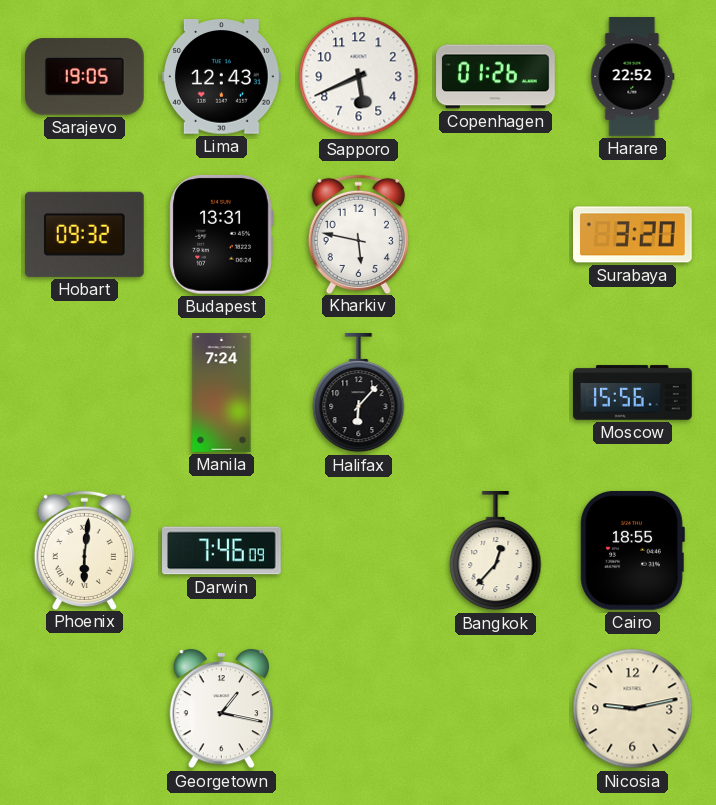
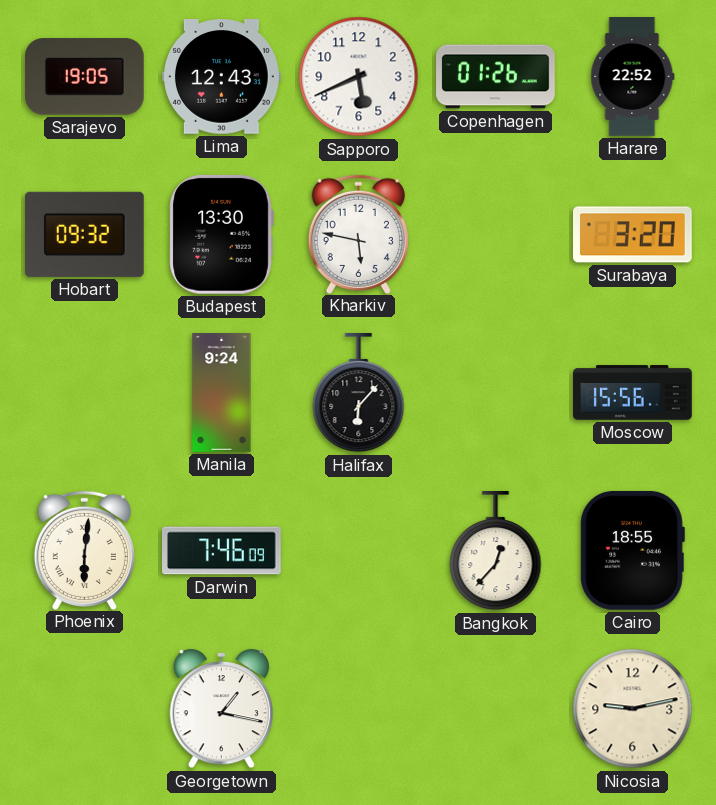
Budapest: 13:31 -> 13:30 (221, 234)
Manila: 7:24 -> 9:24 (222, 393)
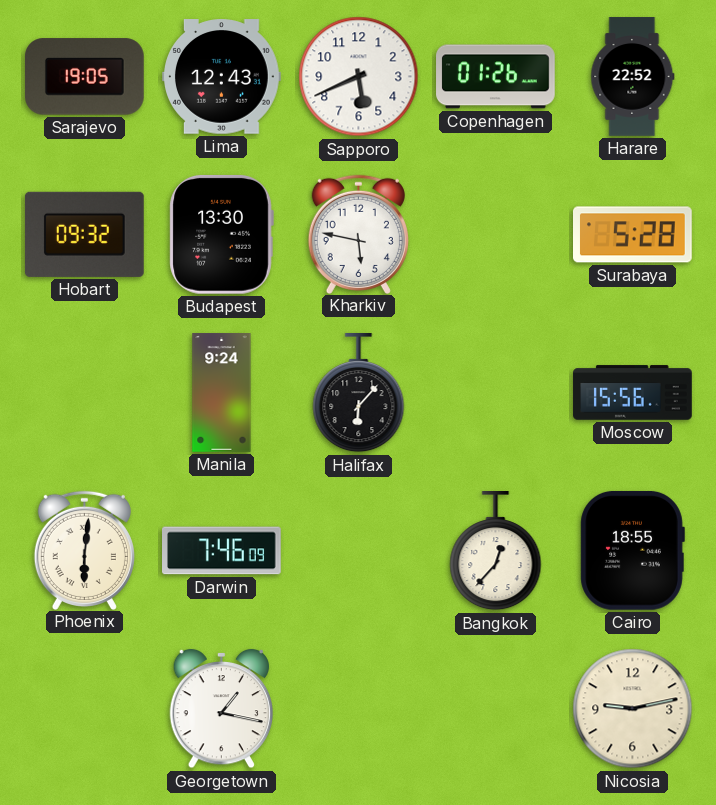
Surabaya: 3:20 -> 5:28 (633, 235)
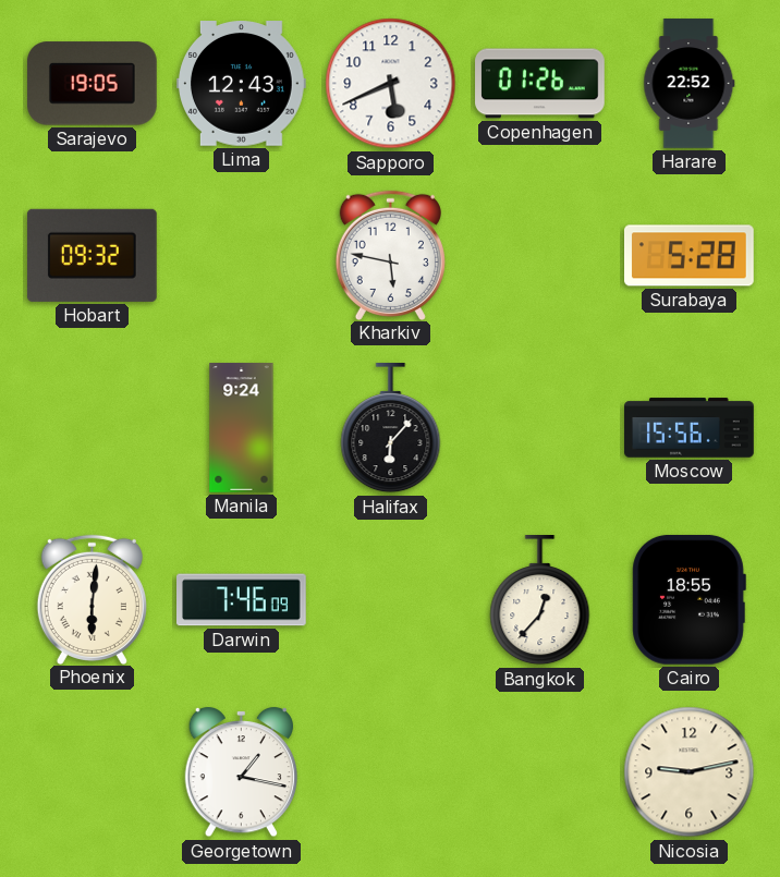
Budapest: 13:30 -> none (221, 234)
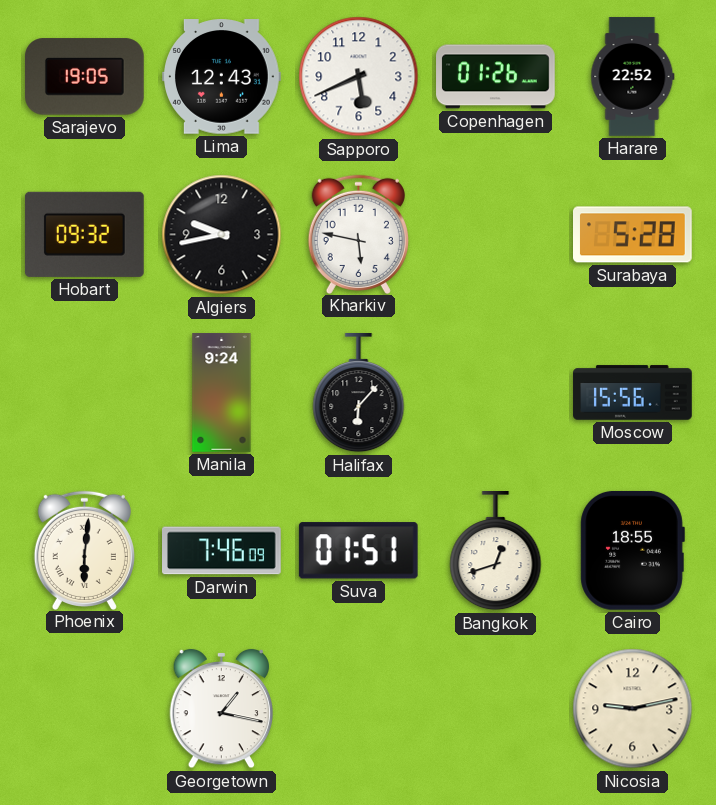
Algiers: none -> 9:43 (222, 235)
Suva: none -> 01:51 (358, 551)
Bangkok: 12:37 -> 12:42 (496, 552)
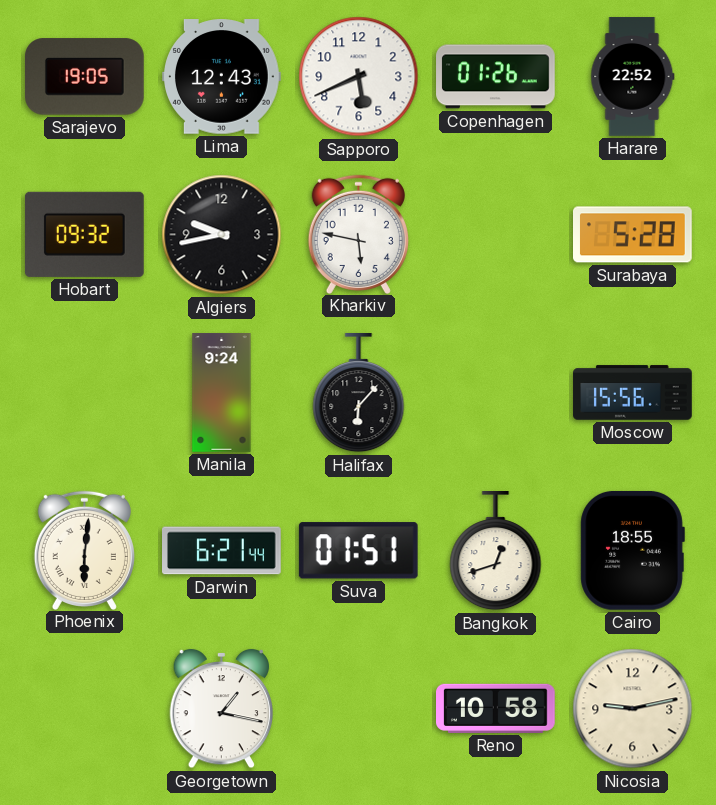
Darwin: 7:46 -> 6:21 (222, 551)
Reno: none -> 10:58 (496, 708)
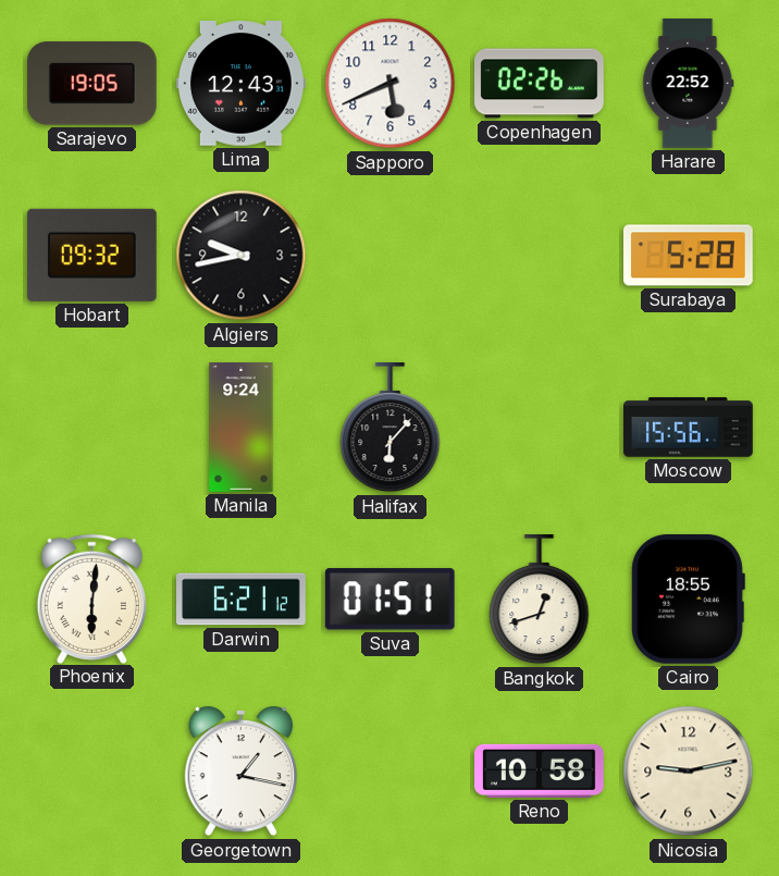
Copenhagen: 01:26 -> 02:26 (540, 84)
Kharkiv: 5:47 -> none (358, 234)
Darwin: 6:21:44 -> 6:21:12 (242, 600)
